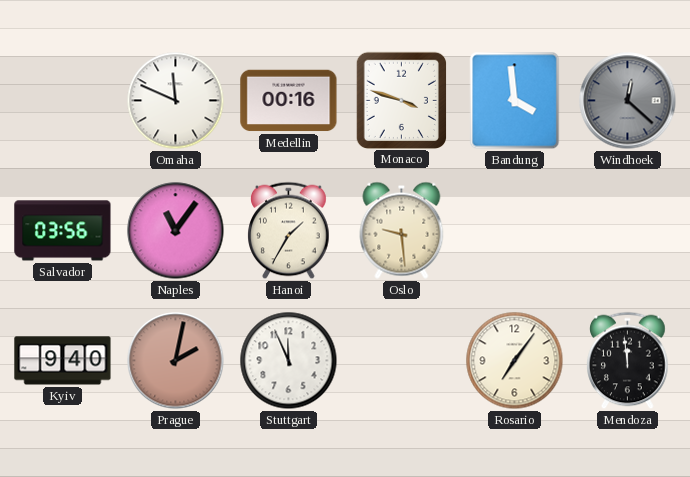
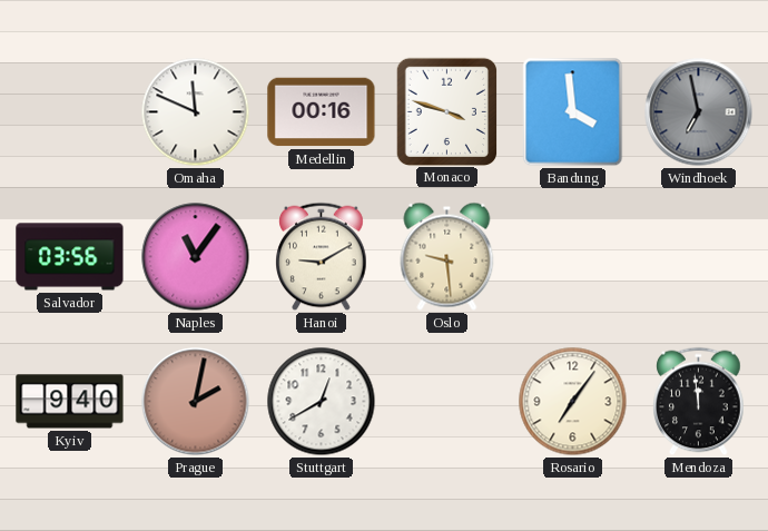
Windhoek: 12:22 -> 6:58 (699, 112)
Hanoi: 1:35 -> 9:10 (322, 257)
Stuttgart: 11:56 -> 12:40 (322, 402)
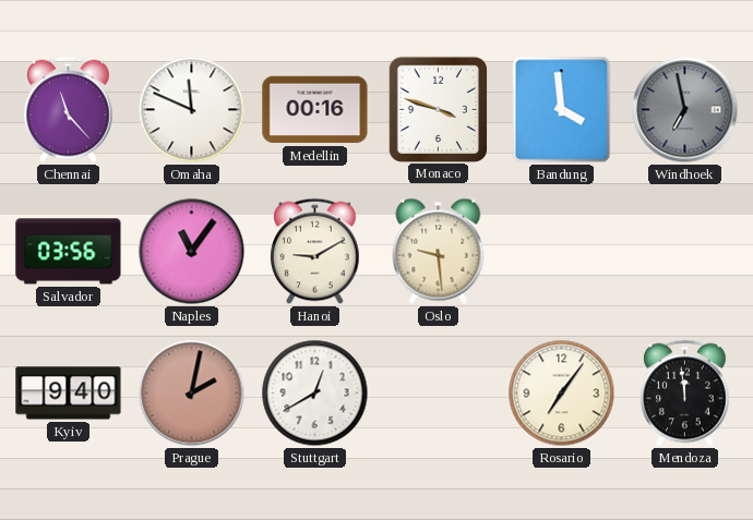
Chennai: none -> 11:23 (69, 110)
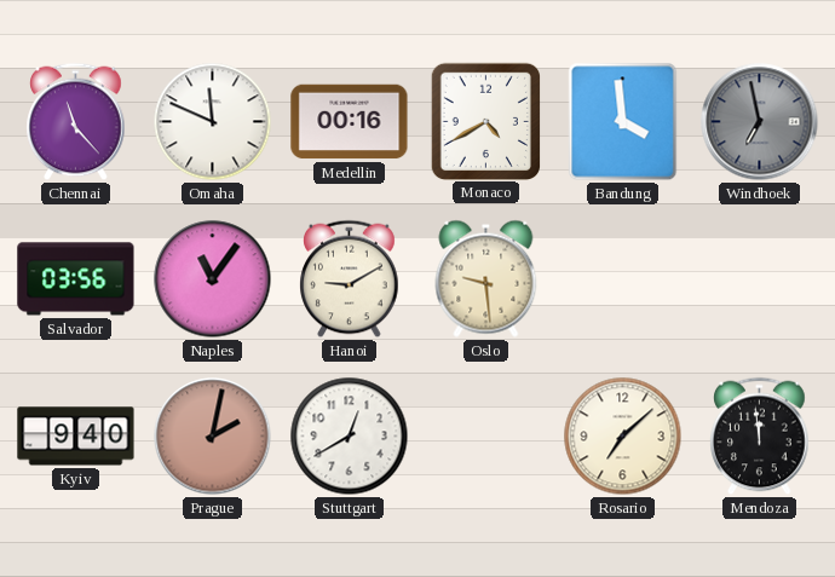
Monaco: 3:48 -> 4:40 (485, 121)
Rosario: 7:06 -> 7:08 (623, 437)
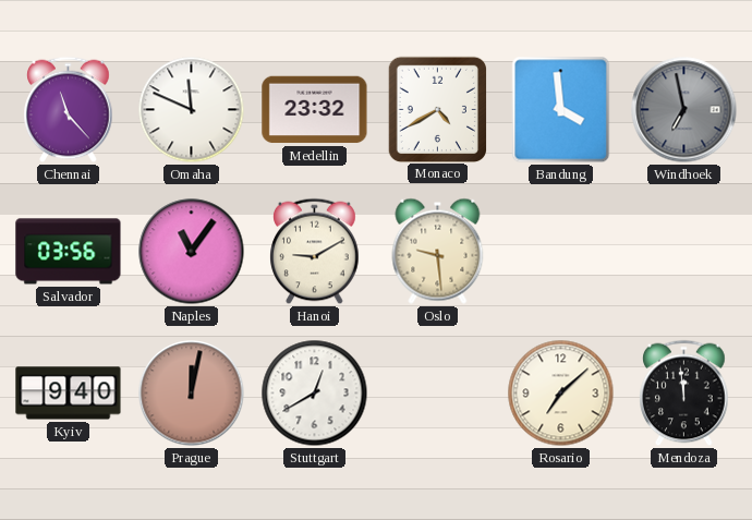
Medellin: 00:16 -> 23:32 (315, 110)
Prague: 2:02 -> 12:02 (192, 394)
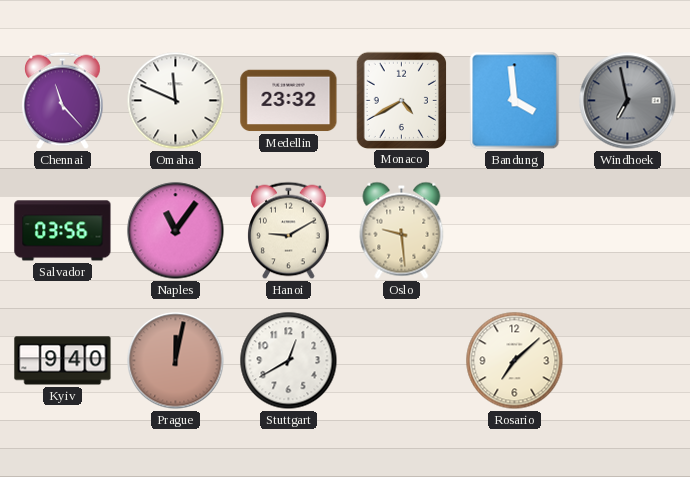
Mendoza: 11:59 -> none (684, 394)
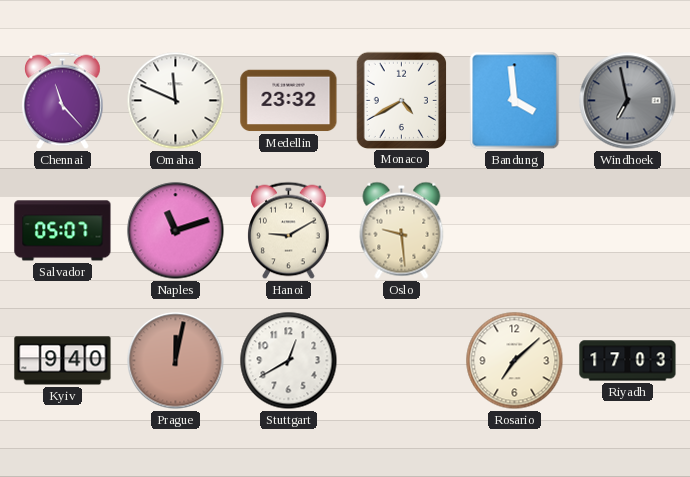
Salvador: 03:56 -> 05:07 (63, 231)
Naples: 11:06 -> 11:12 (176, 231)
Riyadh: none -> 17:03 (628, 361)
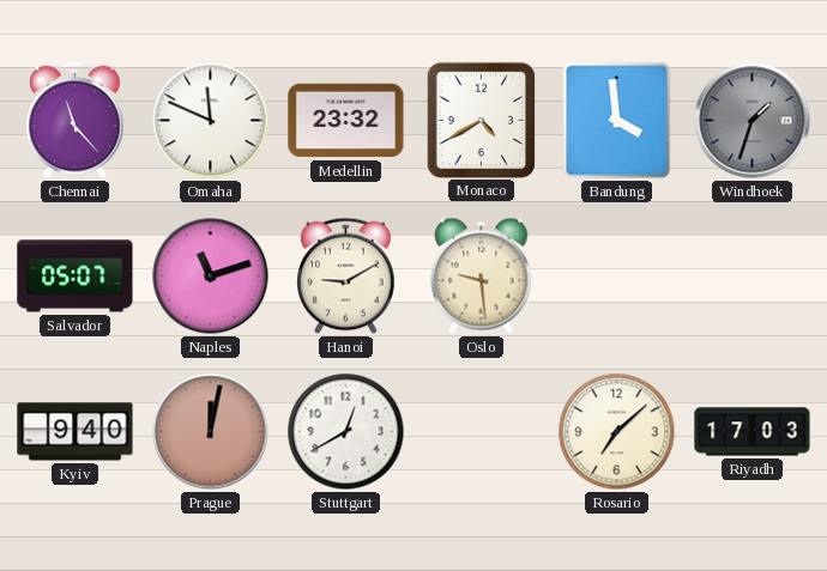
Windhoek: 6:58 -> 1:33 (753, 121)
